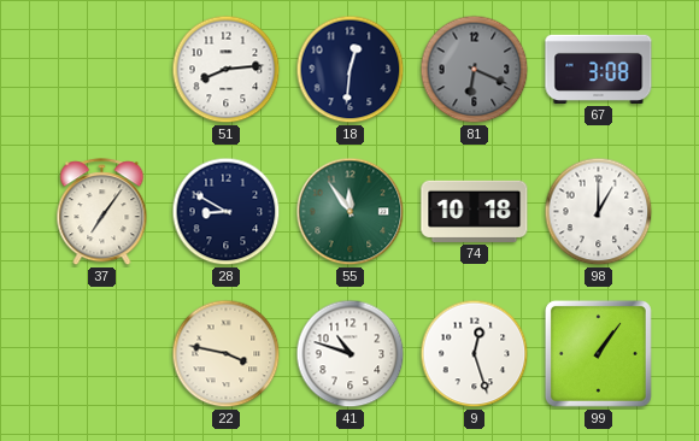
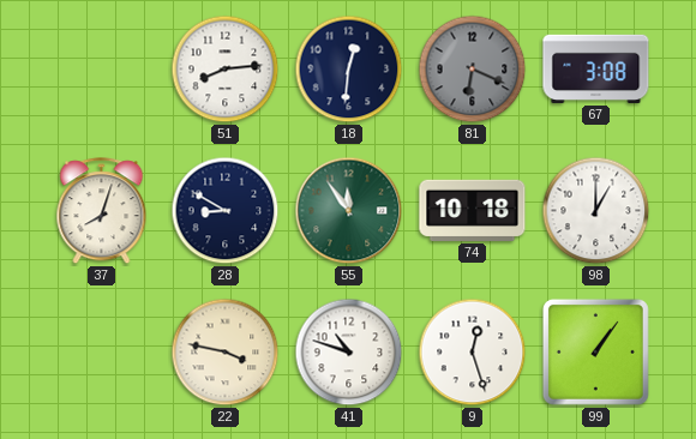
37: 7:06 -> 8:03 (102, 211)
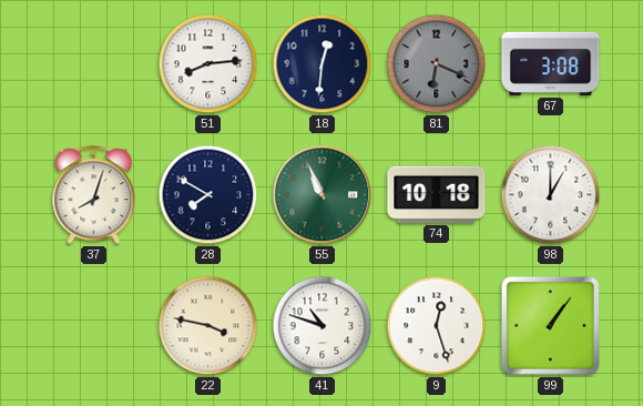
28: 8:50 -> 7:50 (208, 195)
55: 11:54 -> 10:56 (323, 195)
